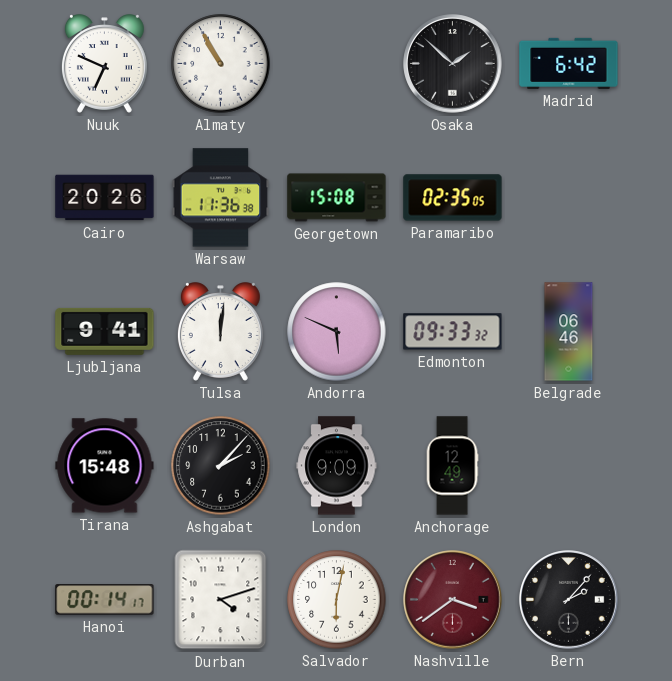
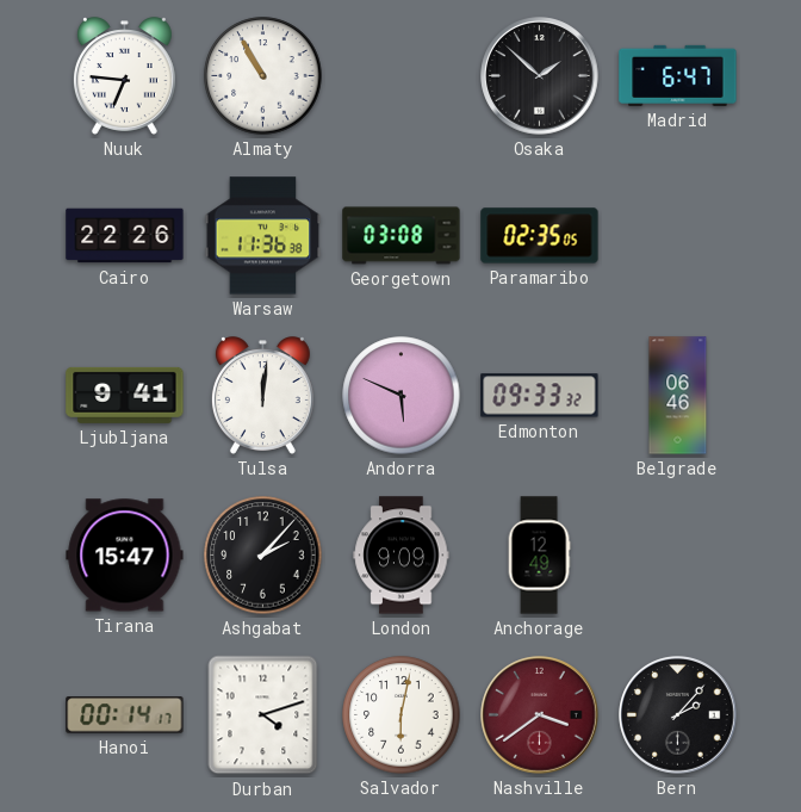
Nuuk: 6:49 -> 6:46 (124, 76)
Madrid: 6:42 -> 6:47 (678, 75)
Cairo: 20:26 -> 22:26 (125, 236)
Georgetown: 15:08 -> 03:08 (402, 236)
Tirana: 15:48 -> 15:47 (125, 556)
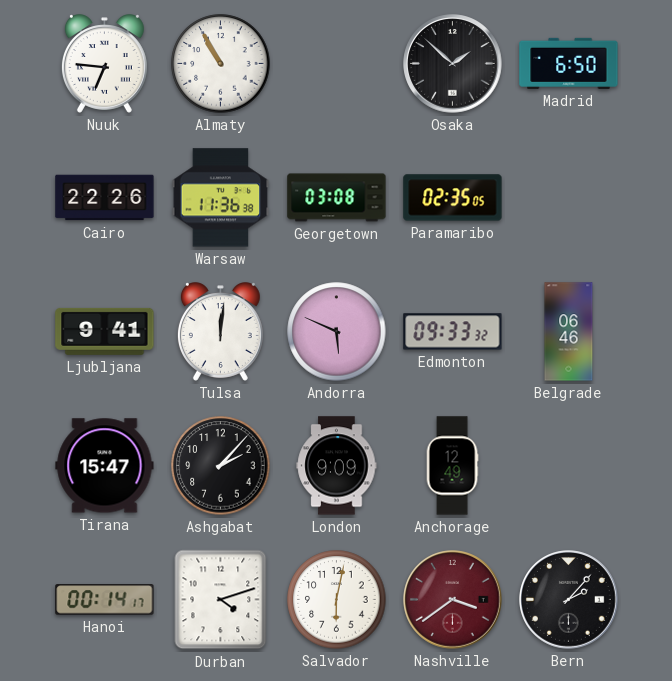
Madrid: 6:47 -> 6:50 (569, 63)
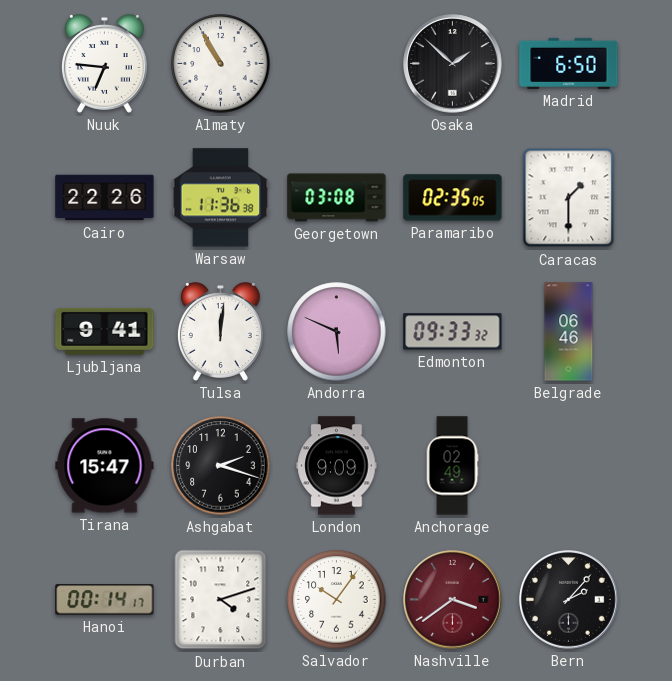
Caracas: none -> 1:30 (569, 198)
Ashgabat: 2:07 -> 2:18 (221, 466)
Anchorage: 12:49 -> 02:49 (452, 466)
Salvador: 6:02 -> 10:06 (337, 600)
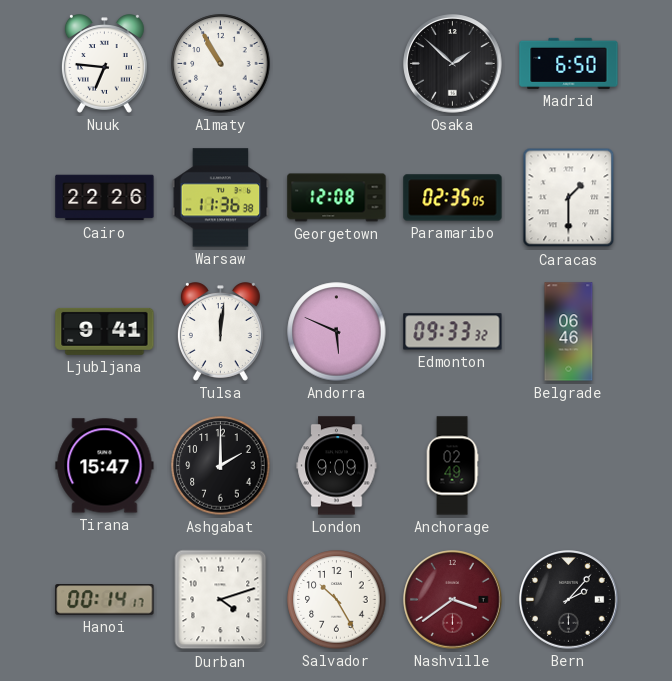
Georgetown: 03:08 -> 12:08 (337, 198)
Ashgabat: 2:18 -> 2:00 (221, 466)
Salvador: 10:06 -> 10:25 (337, 600)
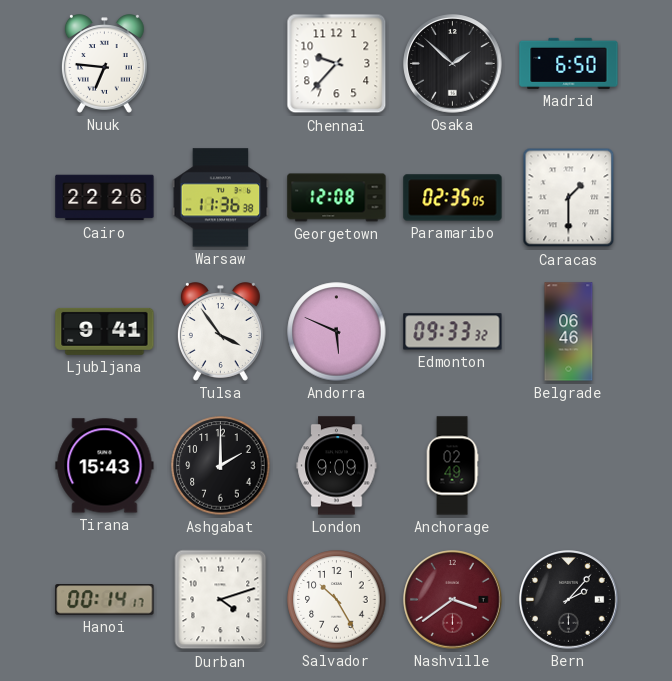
Almaty: 10:55 -> none (221, 64)
Chennai: none -> 9:37 (337, 64)
Tulsa: 12:01 -> 3:54 (220, 332)
Tirana: 15:47 -> 15:43 (105, 466)
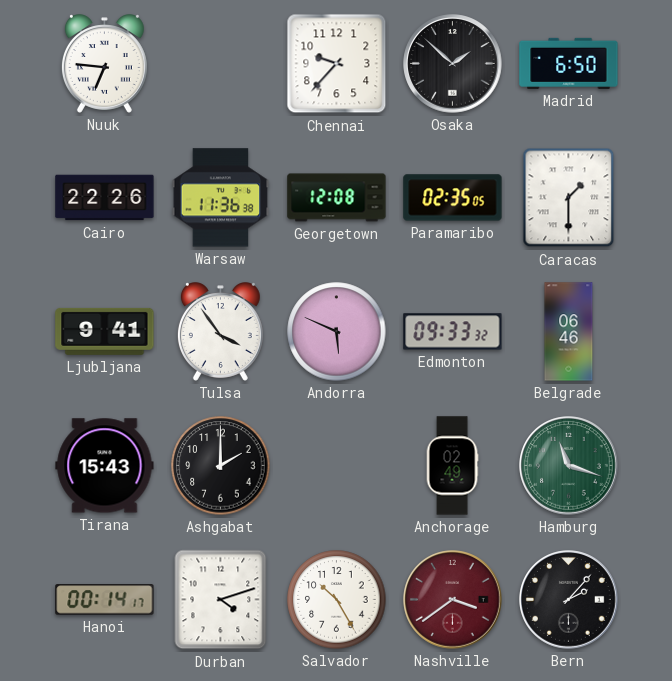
London: 9:09 -> none (337, 466)
Hamburg: none -> 11:18 (569, 466)
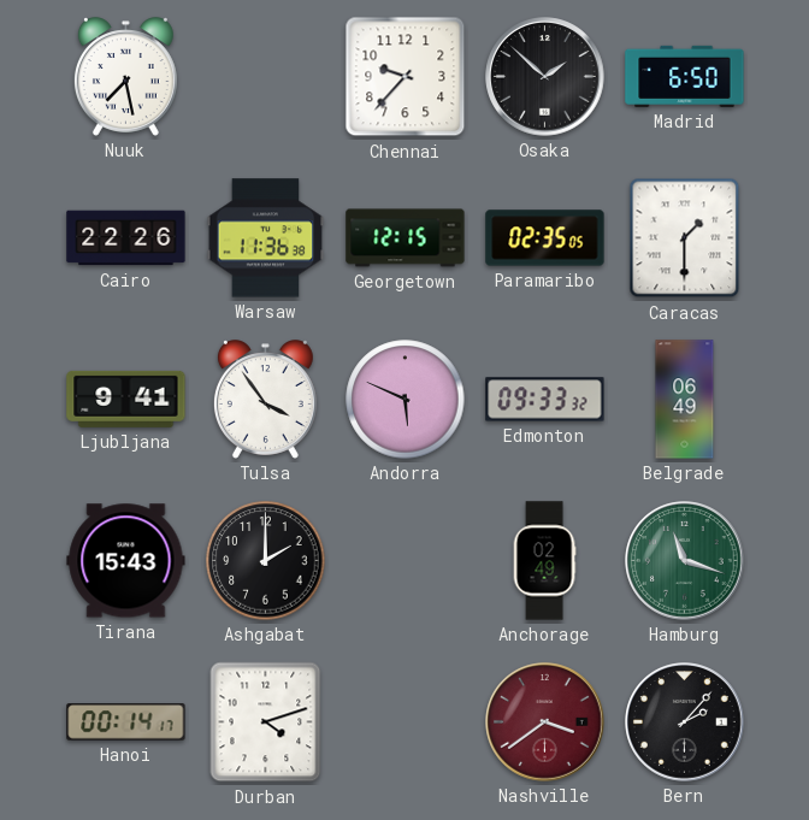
Nuuk: 6:46 -> 7:28 (125, 77)
Georgetown: 12:08 -> 12:15 (406, 238)
Belgrade: 06:46 -> 06:49 (685, 400)
Salvador: 10:25 -> none (337, 600)
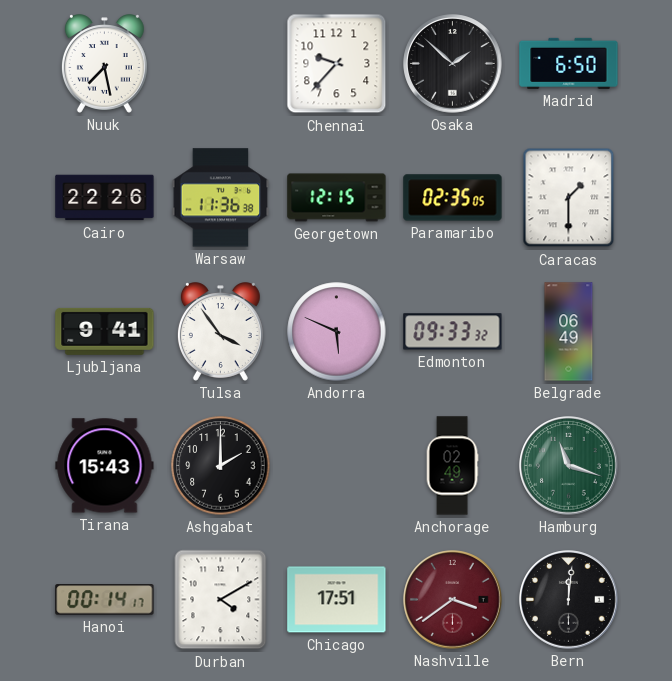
Durban: 4:12 -> 4:10 (221, 600)
Chicago: none -> 17:51 (337, 600)
Bern: 2:07 -> 12:01 (569, 600)
